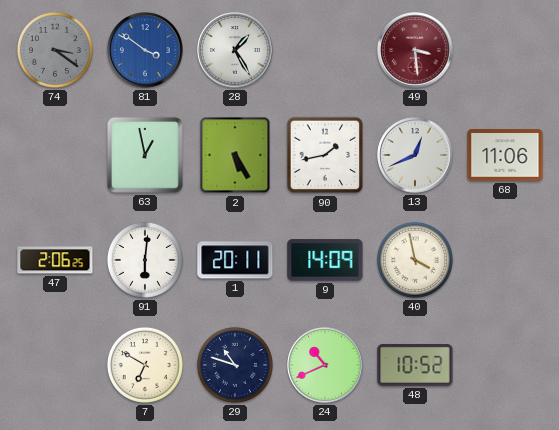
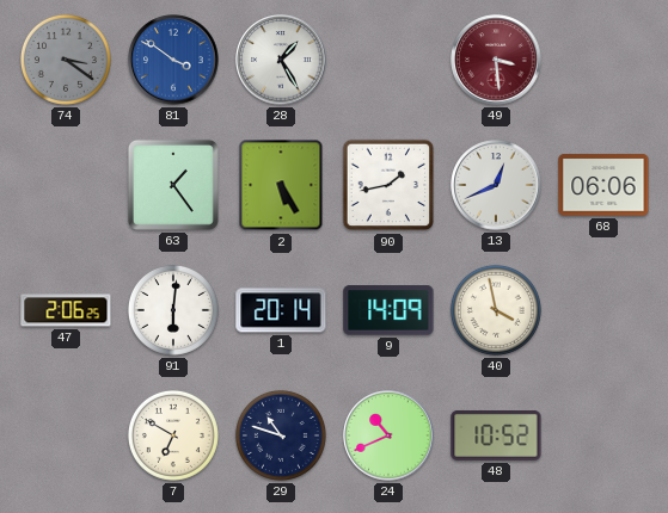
63: 12:58 -> 1:24 (173, 185)
68: 11:06 -> 06:06 (603, 185)
1: 20:11 -> 20:14 (281, 310)
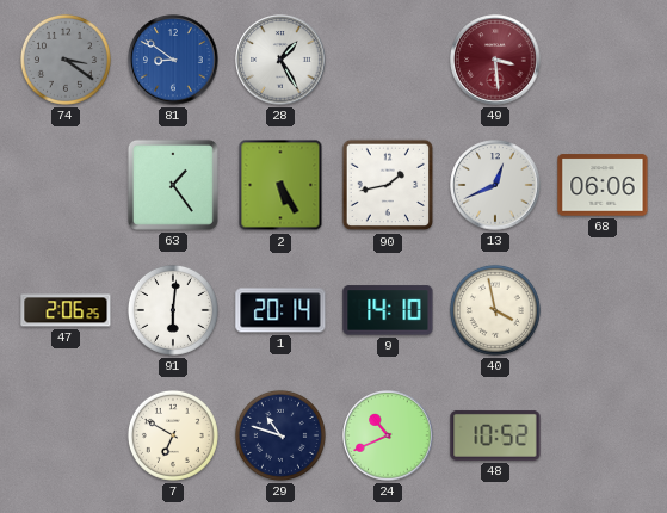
81: 3:51 -> 8:51 (173, 60)
9: 14:09 -> 14:10 (388, 310)
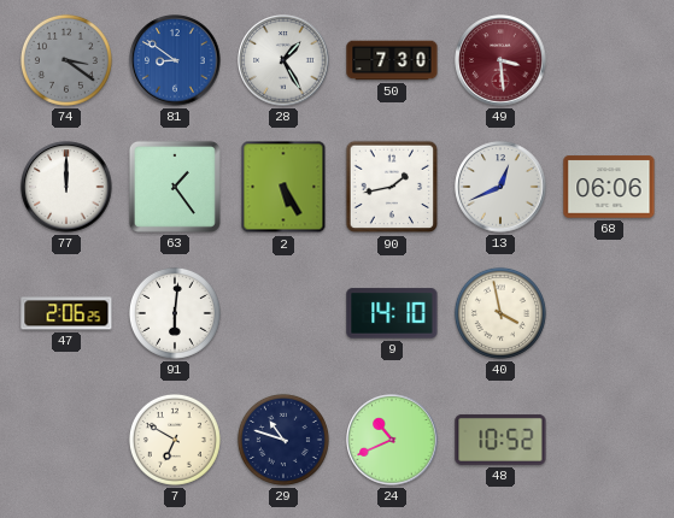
50: none -> 7:30 (392, 60)
77: none -> 12:00 (66, 187)
1: 20:14 -> none (280, 310)
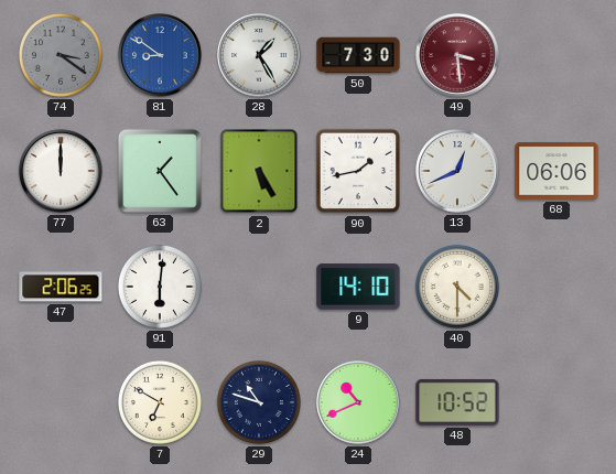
40: 3:58 -> 4:30 (457, 287)
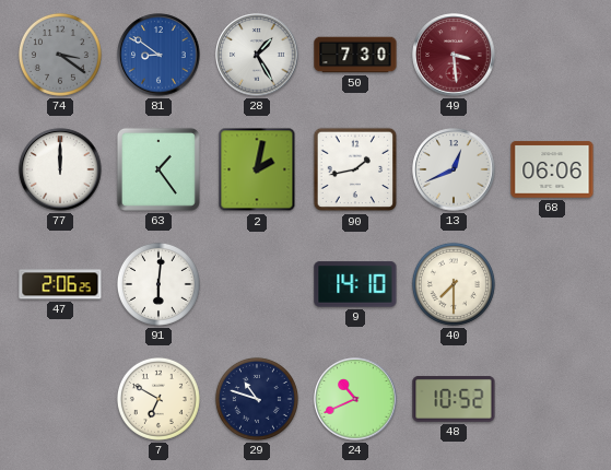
2: 5:25 -> 2:02 (257, 169)
40: 4:30 -> 7:30 (454, 284)
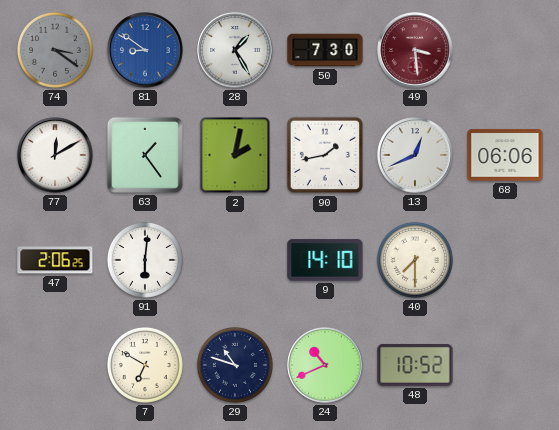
77: 12:00 -> 12:10 (55, 155)
